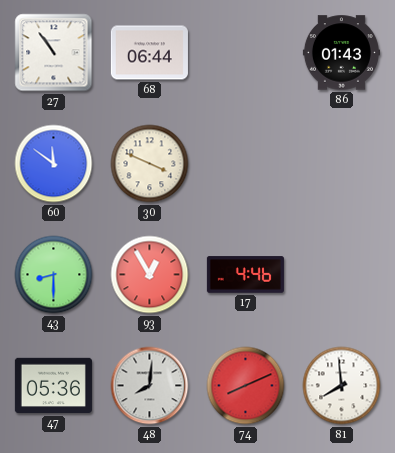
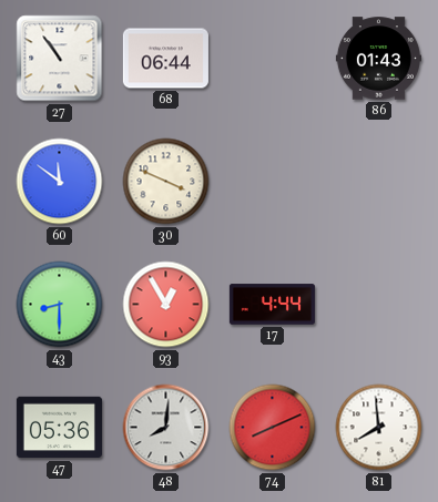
17: 4:46 -> 4:44 (272, 305)
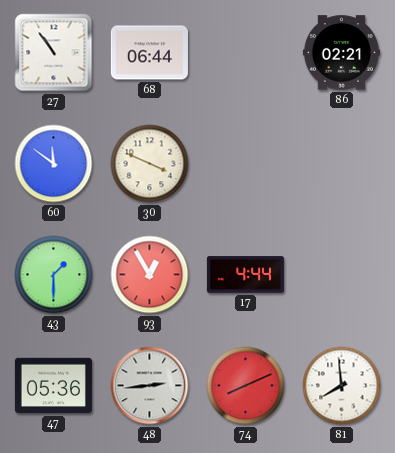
86: 01:43 -> 02:21 (341, 53)
43: 8:30 -> 1:30 (54, 275)
48: 8:01 -> 2:44 (150, 386)
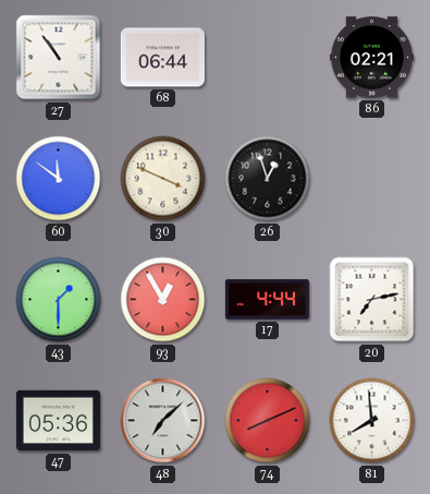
26: none -> 12:57 (268, 179)
20: none -> 7:13 (372, 300)
48: 2:44 -> 7:08 (163, 421)
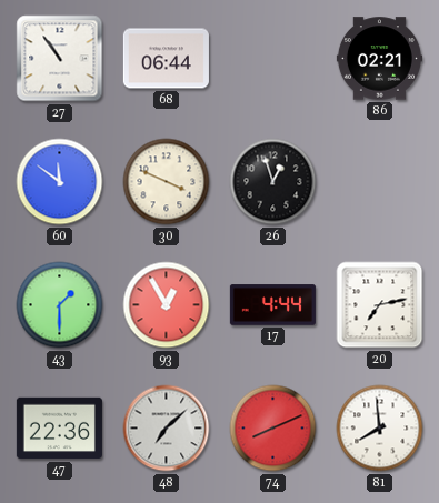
47: 05:36 -> 22:36 (59, 429)
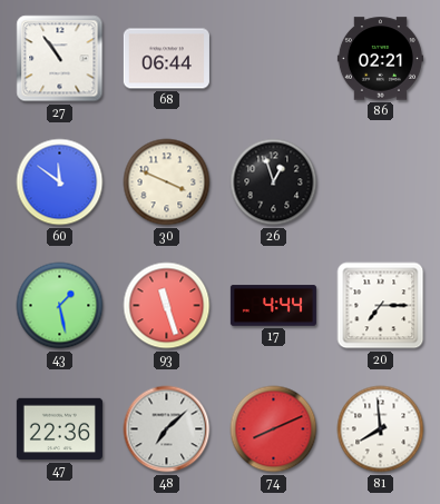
43: 1:30 -> 1:28 (60, 306)
93: 12:55 -> 11:27 (167, 306)
20: 7:13 -> 7:15 (381, 306)
